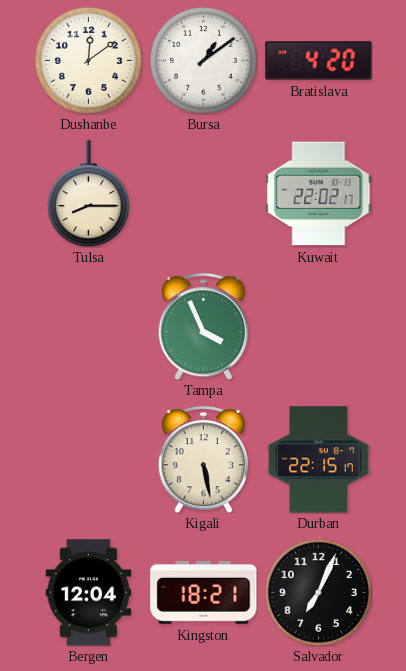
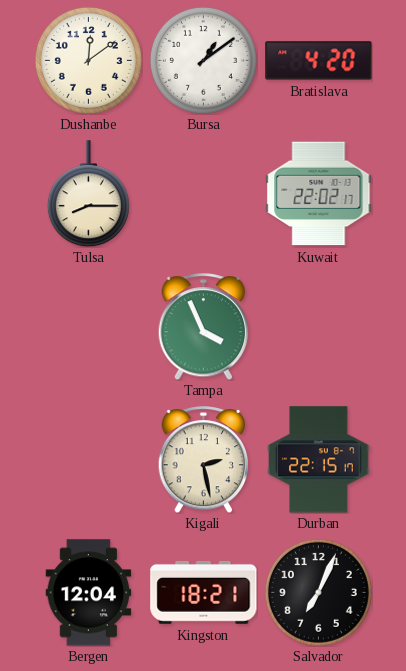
Kigali: 5:28 -> 2:28 (204, 460)
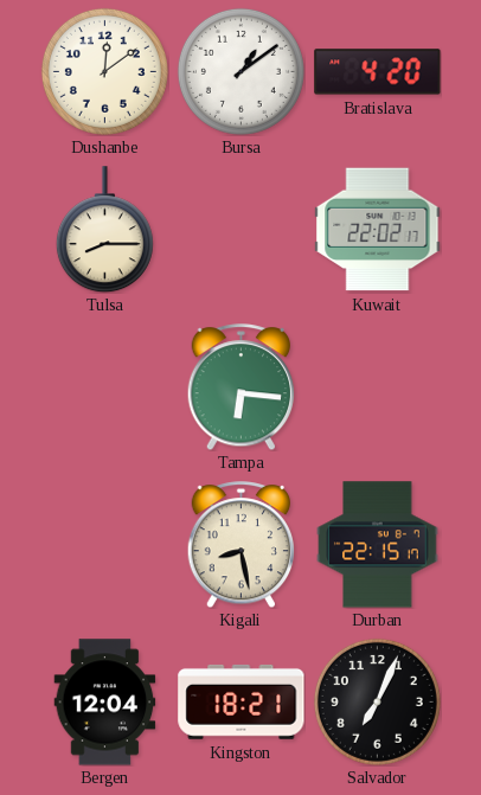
Tampa: 3:56 -> 6:16 (242, 387)
Kigali: 2:28 -> 8:28 (242, 545)
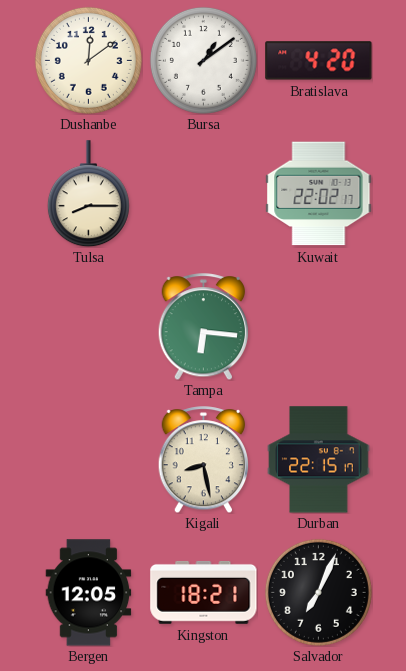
Bergen: 12:04 -> 12:05 (89, 593)
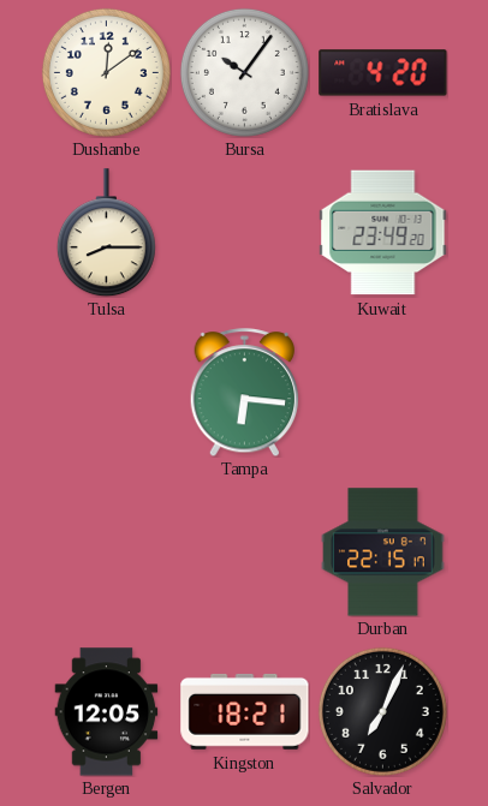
Bursa: 1:09 -> 10:06 (244, 72)
Kuwait: 22:02 -> 23:49 (383, 233)
Kigali: 8:28 -> none (204, 460)
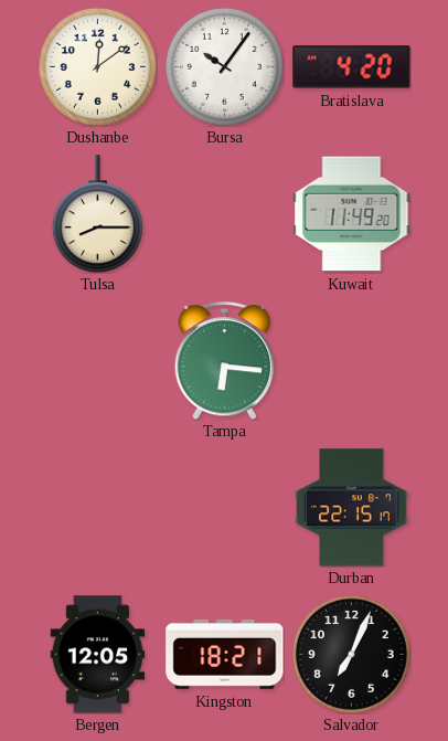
Kuwait: 23:49 -> 11:49 (352, 214)
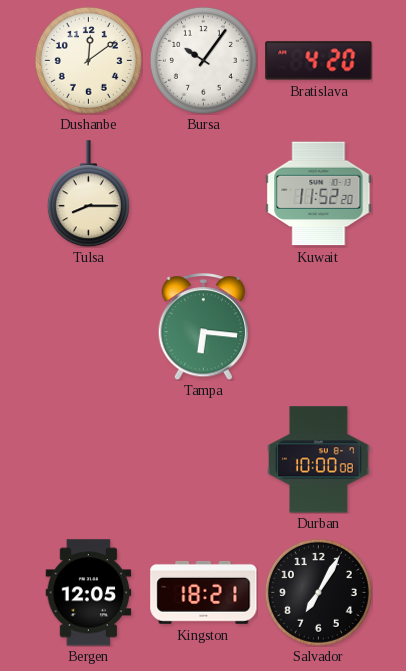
Kuwait: 11:49 -> 11:52 (319, 194)
Durban: 22:15 -> 10:00 (319, 460)
Salvador: 7:04 -> 7:05 (318, 592)
